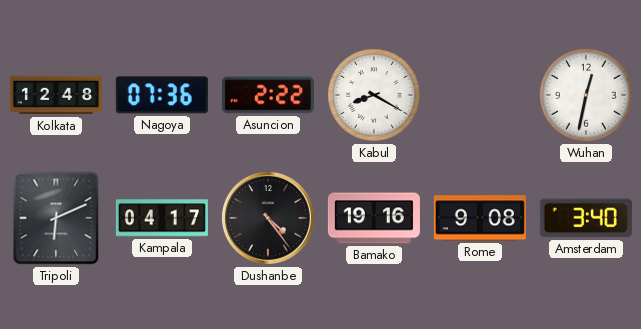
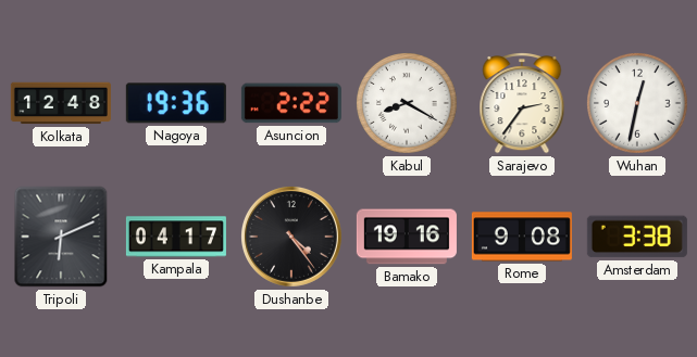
Nagoya: 07:36 -> 19:36 (176, 103)
Sarajevo: none -> 2:36 (522, 104)
Amsterdam: 3:40 -> 3:38 (637, 237)
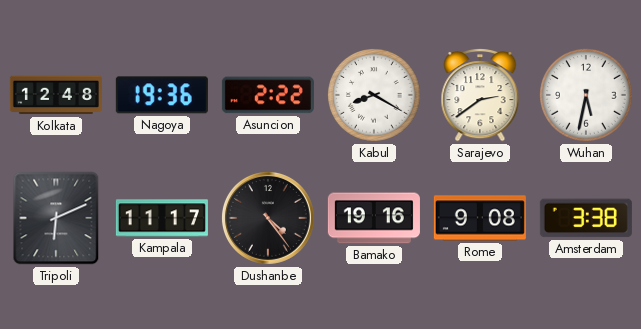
Sarajevo: 2:36 -> 2:39 (480, 96)
Wuhan: 12:32 -> 5:32 (587, 96)
Kampala: 04:17 -> 11:17 (162, 218)
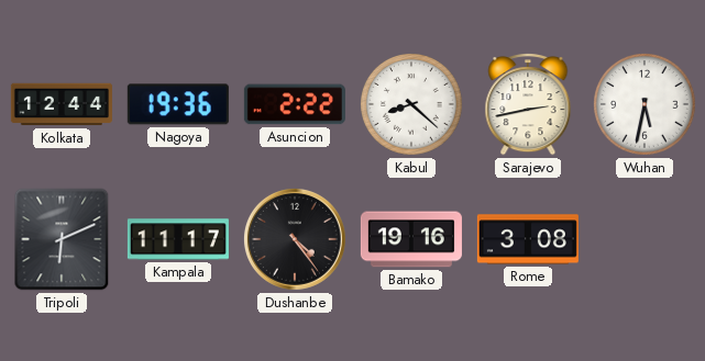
Kolkata: 12:48 -> 12:44 (62, 104)
Kabul: 8:20 -> 8:22 (412, 105)
Sarajevo: 2:39 -> 2:43 (528, 105)
Rome: 9:08 -> 3:08 (528, 239)
Amsterdam: 3:38 -> none (586, 218)
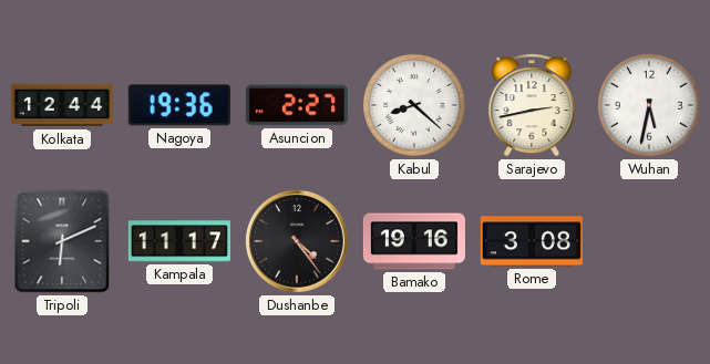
Asuncion: 2:22 -> 2:27 (297, 105)
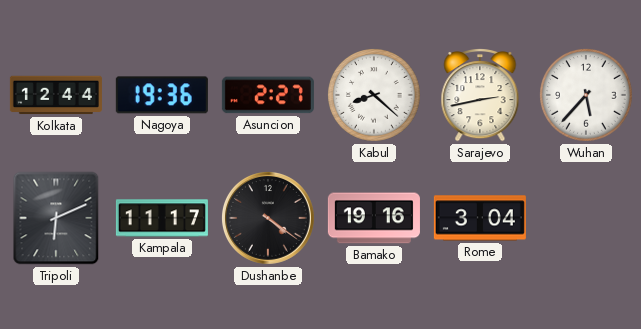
Wuhan: 5:32 -> 5:37 (587, 96)
Dushanbe: 4:24 -> 4:21 (268, 218)
Rome: 3:08 -> 3:04 (480, 218)
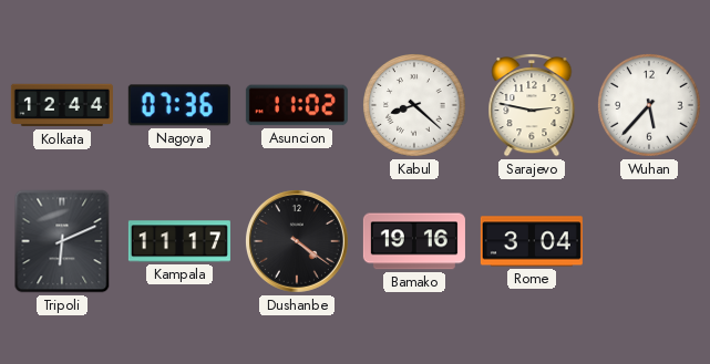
Nagoya: 19:36 -> 07:36 (179, 105)
Asuncion: 2:27 -> 11:02 (297, 105)
Sarajevo: 2:43 -> 2:47 (532, 106)
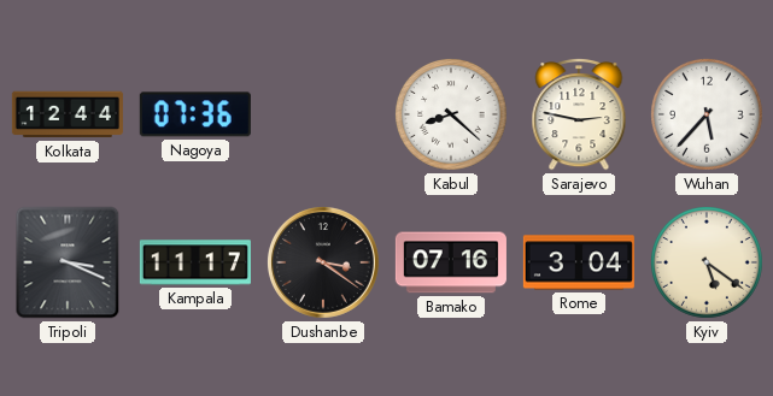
Asuncion: 11:02 -> none (297, 105)
Tripoli: 6:11 -> 3:19 (68, 262)
Dushanbe: 4:21 -> 3:21 (323, 262)
Bamako: 19:16 -> 07:16 (451, 262)
Kyiv: none -> 5:21 (708, 264)
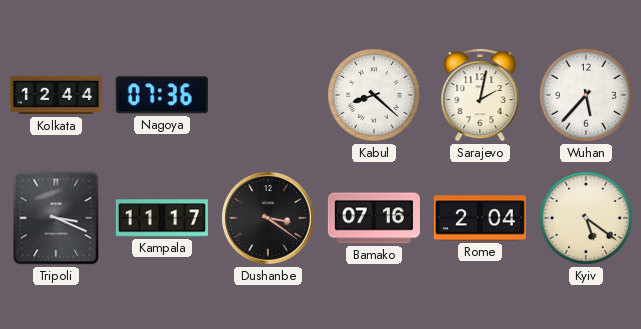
Sarajevo: 2:47 -> 2:02 (480, 96)
Rome: 3:04 -> 2:04 (480, 218)
